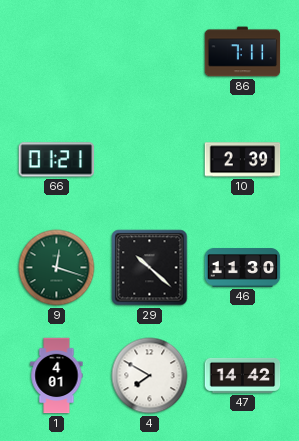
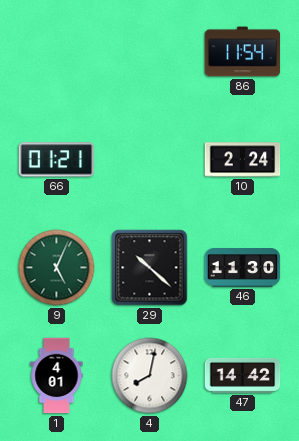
86: 7:11 -> 11:54 (243, 52)
10: 2:39 -> 2:24 (243, 160)
9: 12:18 -> 5:04 (57, 268)
4: 7:50 -> 8:02 (150, 376)
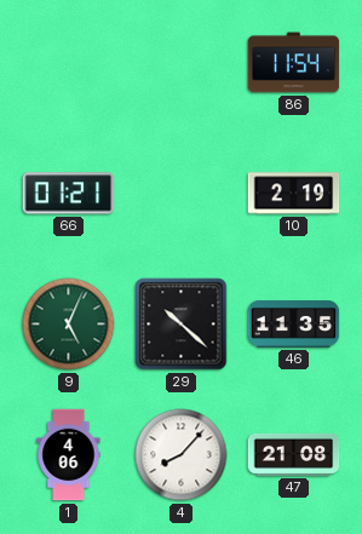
10: 2:24 -> 2:19 (294, 194)
46: 11:30 -> 11:35 (294, 325)
1: 4:01 -> 4:06 (69, 455)
4: 8:02 -> 8:07 (182, 455)
47: 14:42 -> 21:08 (294, 454)
